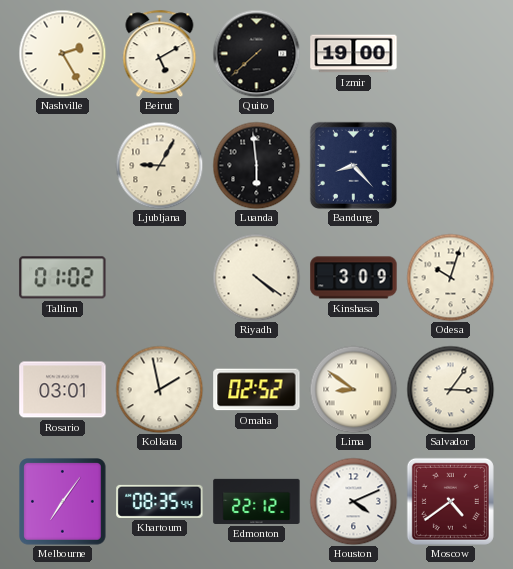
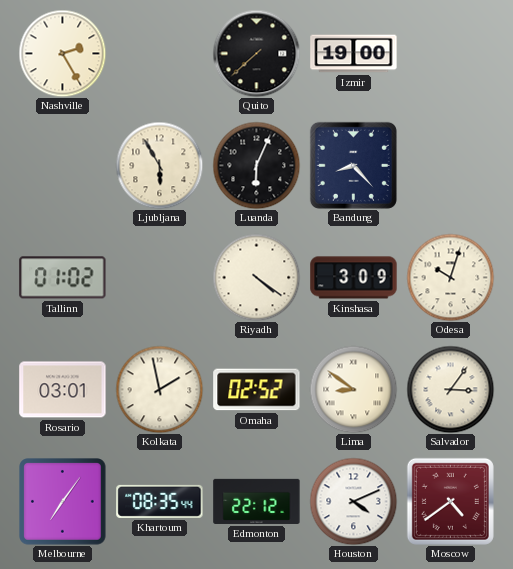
Beirut: 5:10 -> none (160, 53)
Ljubljana: 9:05 -> 5:55 (159, 165)
Luanda: 5:59 -> 6:04 (256, 165)
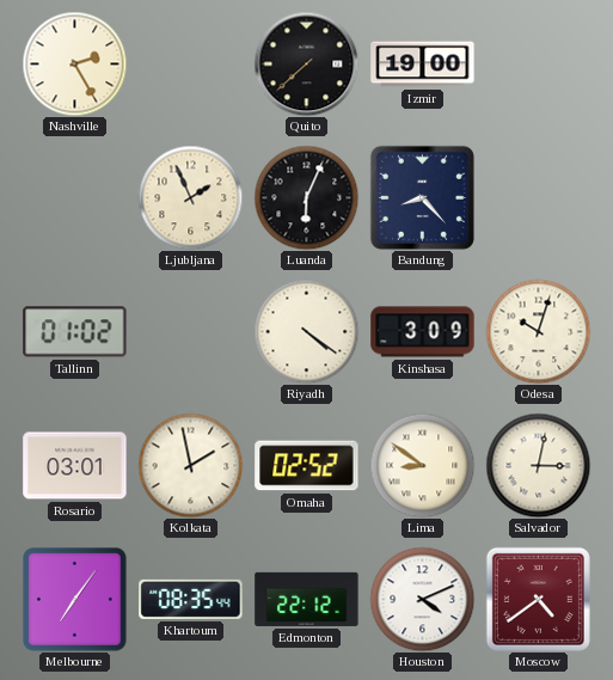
Ljubljana: 5:55 -> 1:56 (190, 197)
Salvador: 3:06 -> 3:02 (538, 465)
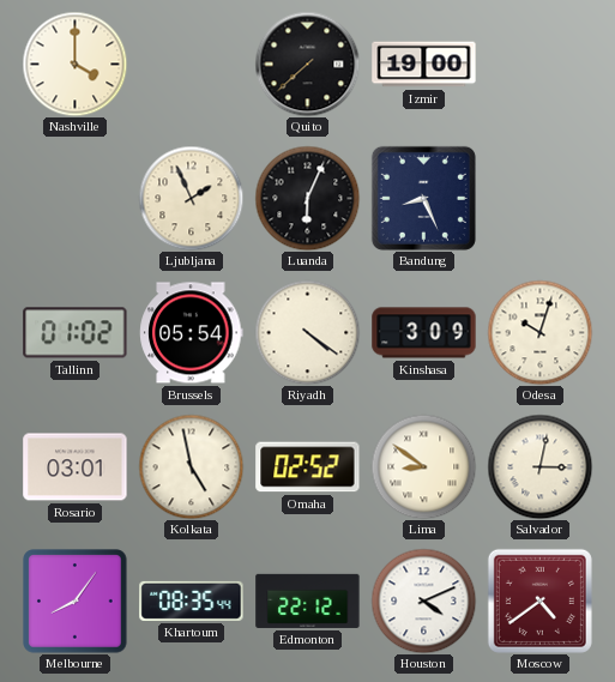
Nashville: 2:25 -> 4:00 (74, 64)
Bandung: 8:23 -> 8:26 (423, 198)
Brussels: none -> 05:54 (192, 333)
Kolkata: 1:58 -> 4:58 (191, 466)
Melbourne: 7:06 -> 8:06 (76, 602)
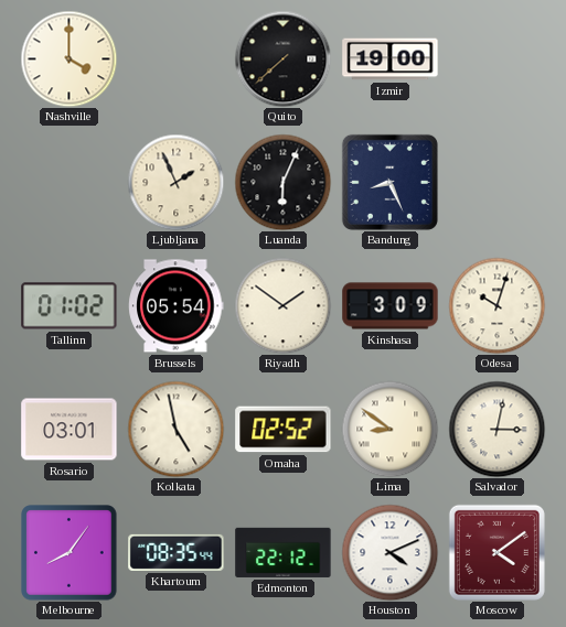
Riyadh: 4:21 -> 1:51 (282, 305)
Moscow: 4:39 -> 4:09 (496, 552)
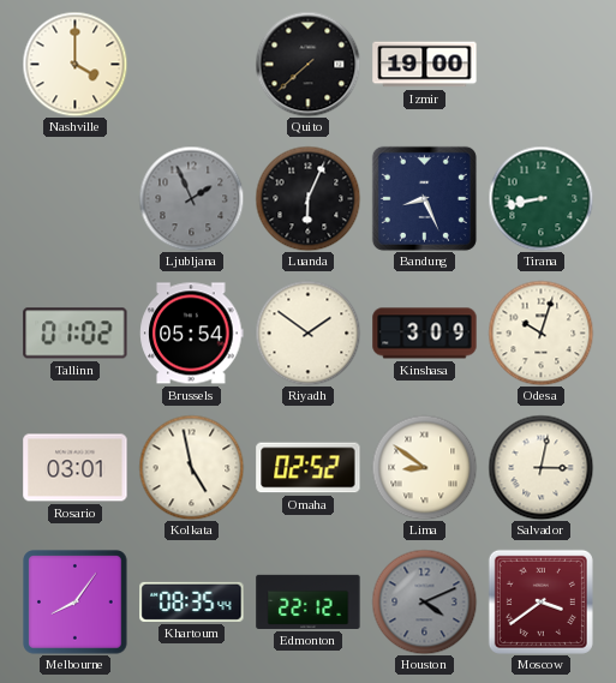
Ljubljana dial: cream -> grey (191, 198)
Tirana: none -> 8:43 (540, 198)
Houston dial: white -> grey (424, 601)
Moscow: 4:09 -> 3:39 (540, 601)
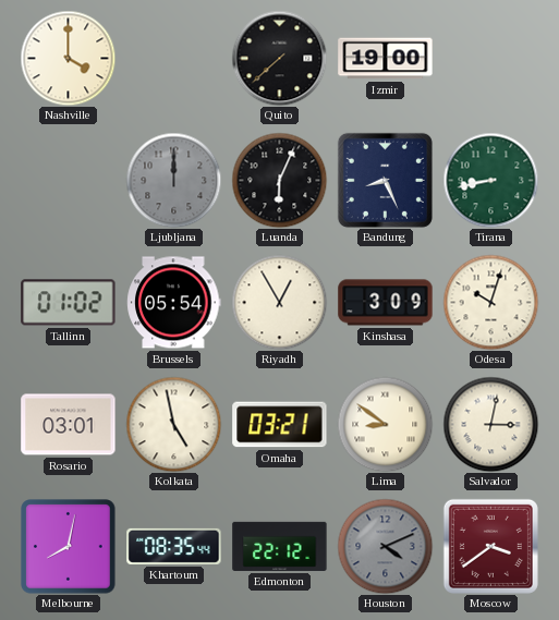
Ljubljana: 1:56 -> 12:00 (173, 180)
Riyadh: 1:51 -> 12:55 (279, 302)
Omaha: 02:52 -> 03:21 (280, 425)
Melbourne: 8:06 -> 8:02 (69, 547)
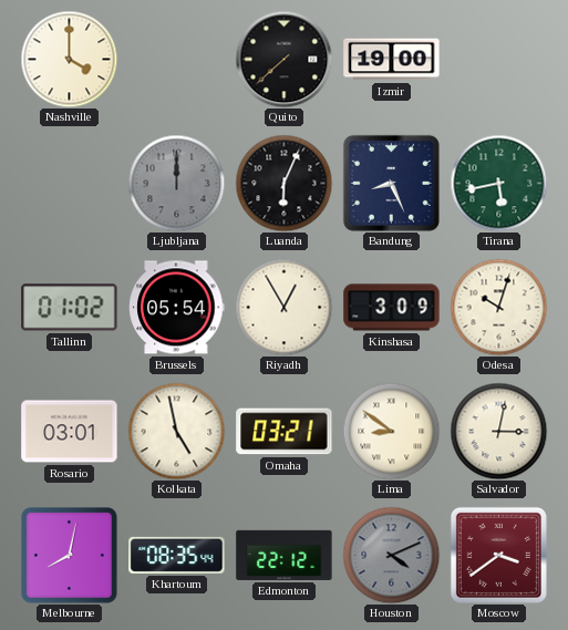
Tirana: 8:43 -> 5:43 (498, 183)
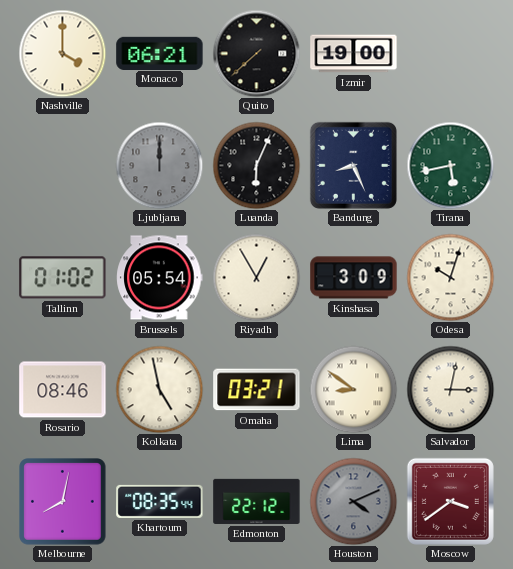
Monaco: none -> 06:21 (160, 53)
Rosario: 03:01 -> 08:46 (63, 390)
